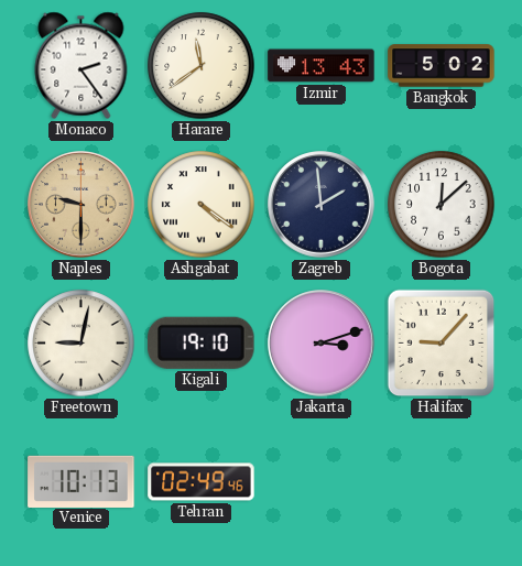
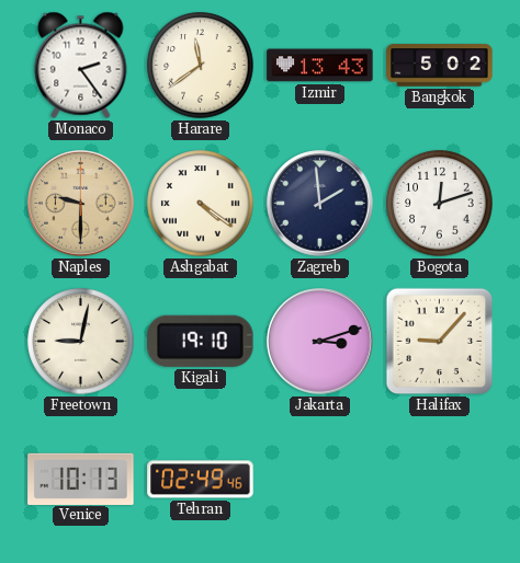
Bogota: 12:08 -> 12:12 (440, 204)
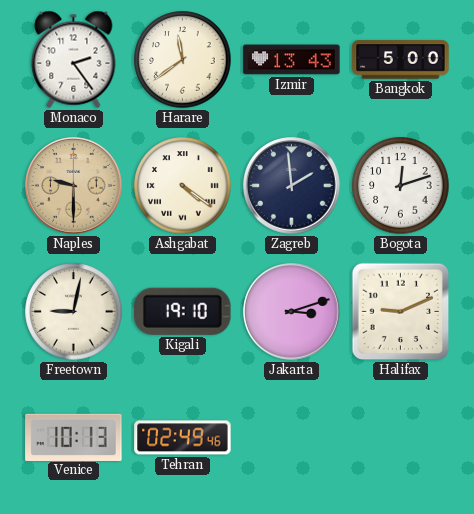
Bangkok: 5:02 -> 5:00 (401, 60)
Halifax: 9:07 -> 9:11 (401, 312)
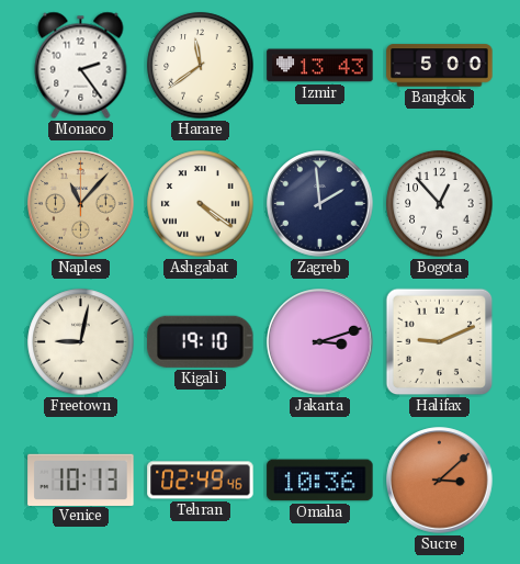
Naples: 9:30 -> 11:07 (81, 204)
Bogota: 12:12 -> 12:53 (440, 204)
Omaha: none -> 10:36 (320, 481)
Sucre: none -> 3:08 (440, 481)
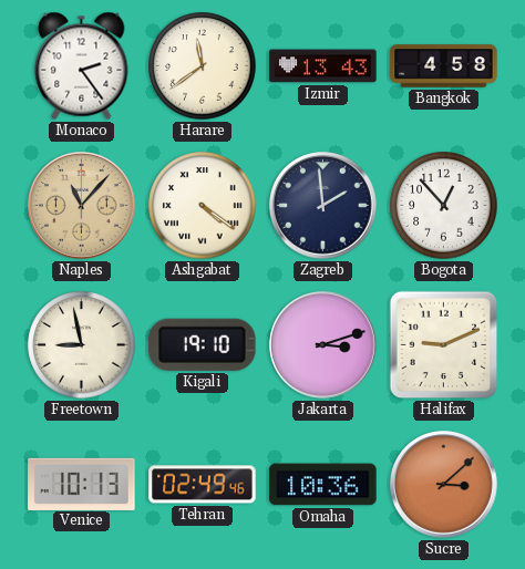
Bangkok: 5:00 -> 4:58 (444, 66)
Freetown: 9:02 -> 8:58 (82, 345)
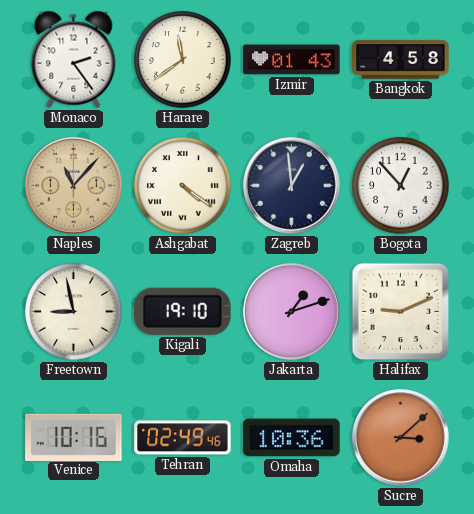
Izmir: 13:43 -> 01:43 (292, 60)
Zagreb: 1:59 -> 12:59 (292, 186)
Jakarta: 3:12 -> 1:12 (292, 312)
Venice: 10:13 -> 10:16 (74, 437)
